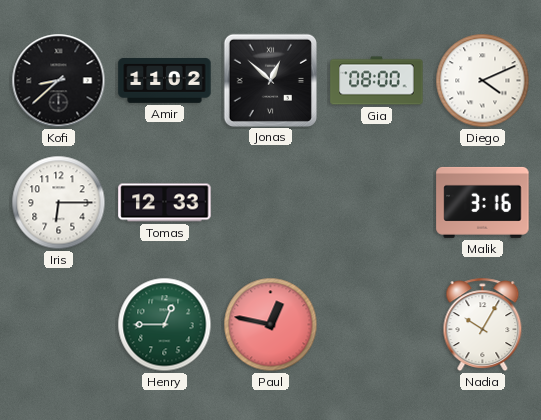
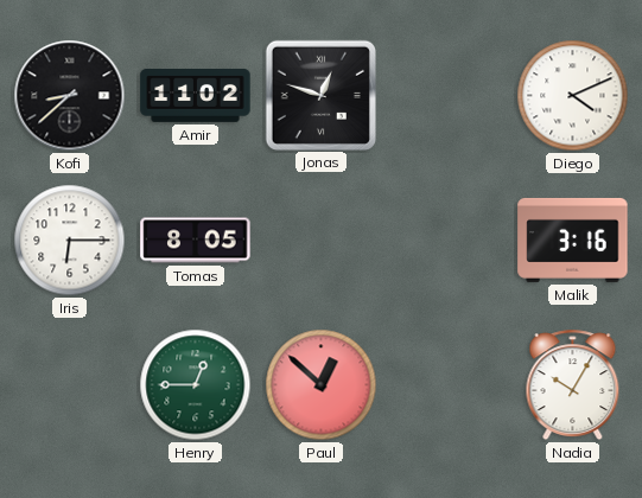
Jonas: 12:52 -> 12:48 (320, 95)
Gia: 08:00 -> none (377, 81)
Tomas: 12:33 -> 8:05 (196, 241)
Paul: 12:47 -> 12:52 (322, 385)
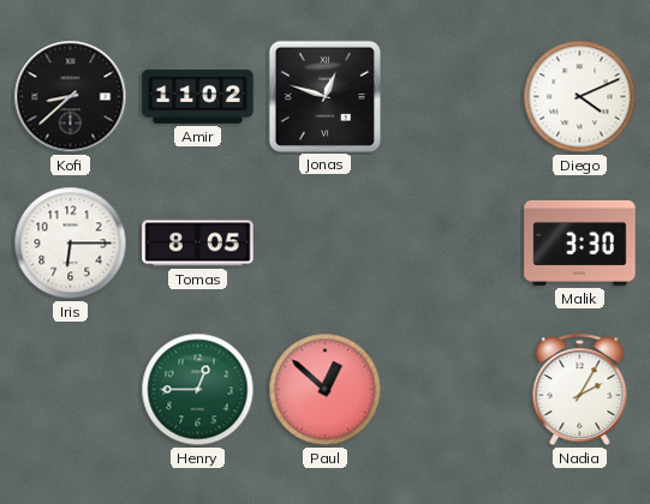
Malik: 3:16 -> 3:30 (580, 242)
Nadia: 10:05 -> 2:05 (580, 389)
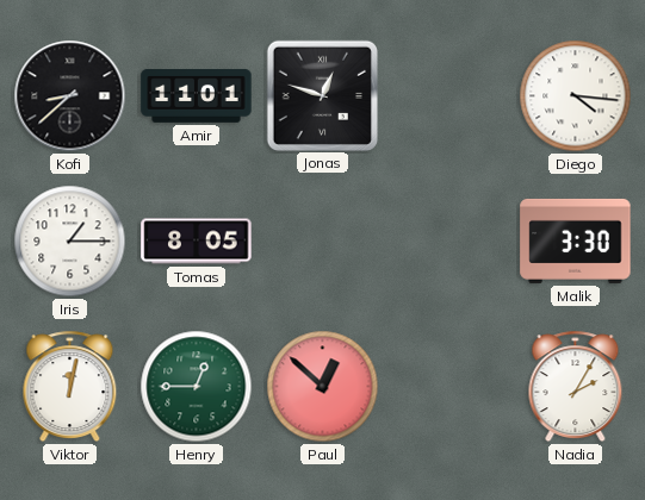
Amir: 11:02 -> 11:01 (197, 96)
Diego: 4:11 -> 4:16 (576, 96)
Iris: 6:15 -> 1:15 (70, 242)
Viktor: none -> 12:02 (70, 386)
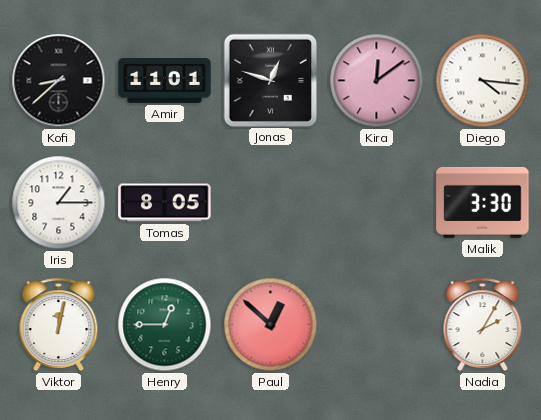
Kira: none -> 12:09 (377, 81)
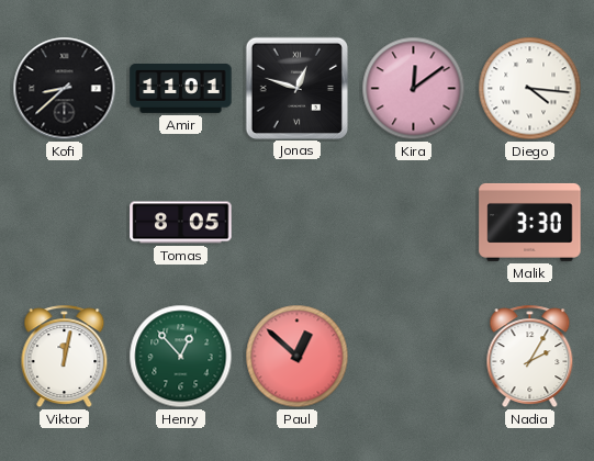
Iris: 1:15 -> none (59, 203)
Henry: 12:45 -> 12:53 (181, 357)
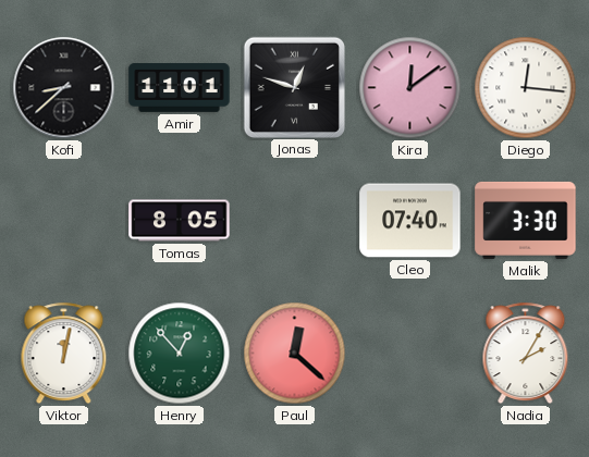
Diego: 4:16 -> 12:16 (526, 88)
Cleo: none -> 07:40 (410, 221)
Paul: 12:52 -> 12:22 (295, 354)
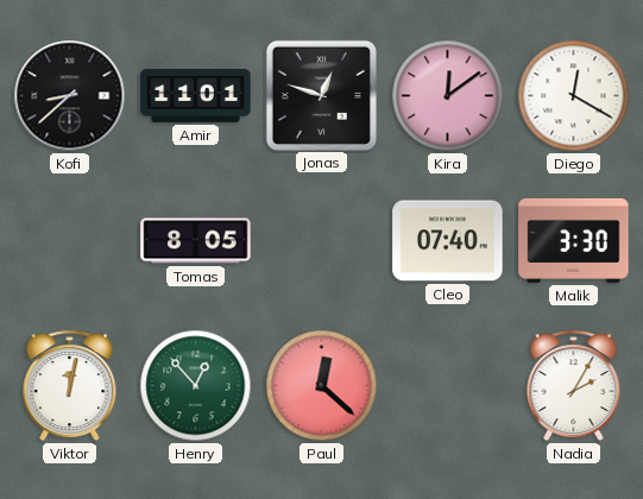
Diego: 12:16 -> 12:20 (574, 96)
